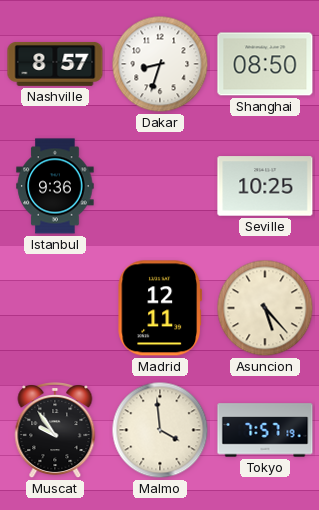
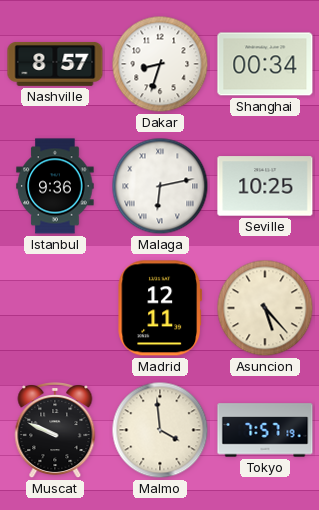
Shanghai: 08:50 -> 00:34 (265, 64)
Malaga: none -> 6:13 (160, 186)
Muscat: 9:54 -> 9:49 (55, 431)
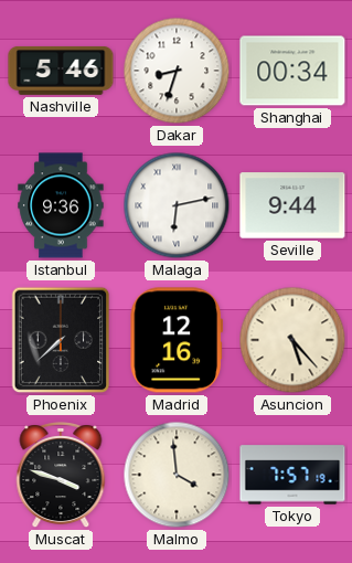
Nashville: 8:57 -> 5:46 (61, 71)
Seville: 10:25 -> 9:44 (292, 205)
Phoenix: none -> 7:38 (61, 340)
Madrid: 12:11 -> 12:16 (177, 340)
Muscat: 9:49 -> 3:48 (61, 476)
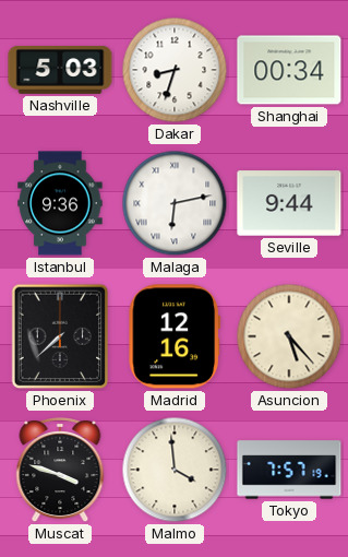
Nashville: 5:46 -> 5:03 (60, 70)
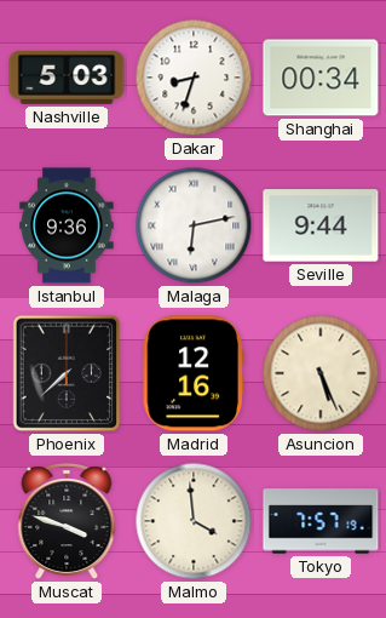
Asuncion: 5:23 -> 5:26 (321, 373)
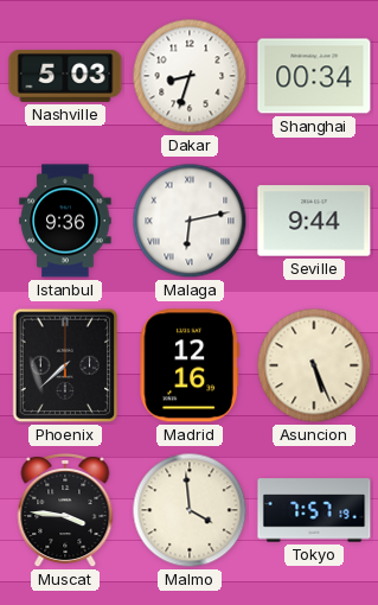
Muscat: 3:48 -> 3:46 (65, 511)
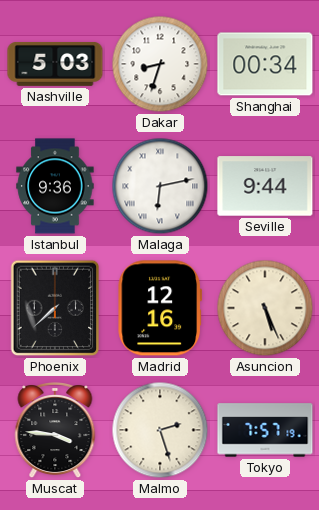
Malmo: 3:59 -> 2:27 (160, 430)
